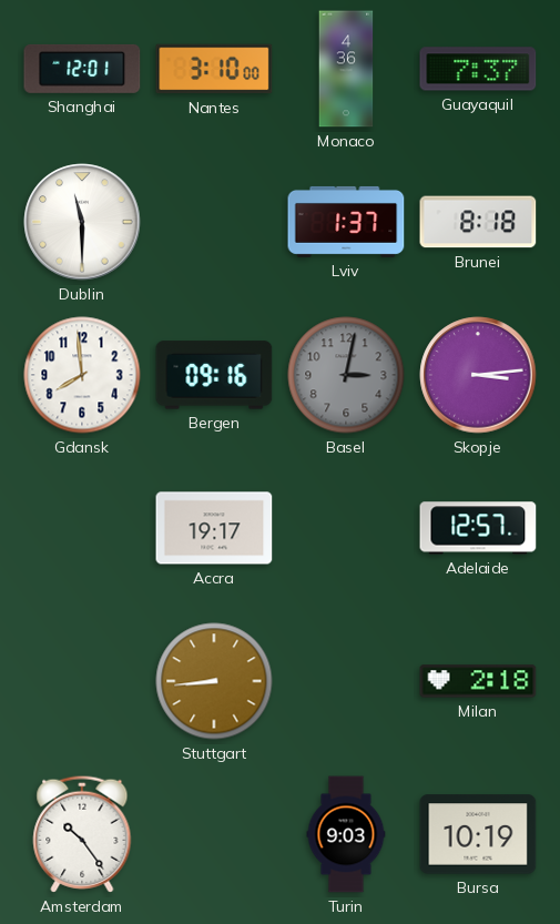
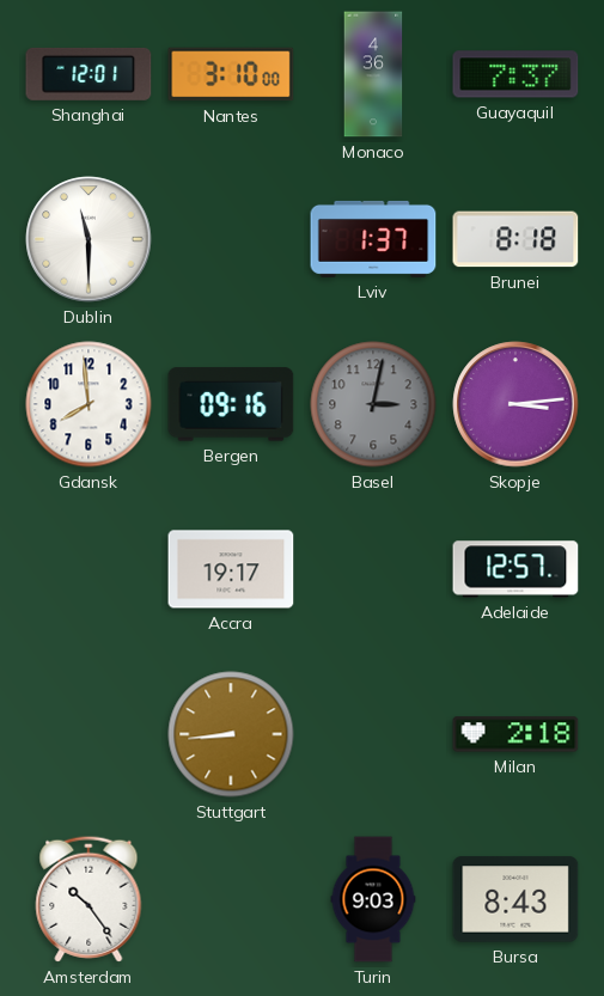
Bursa: 10:19 -> 8:43 (515, 899)
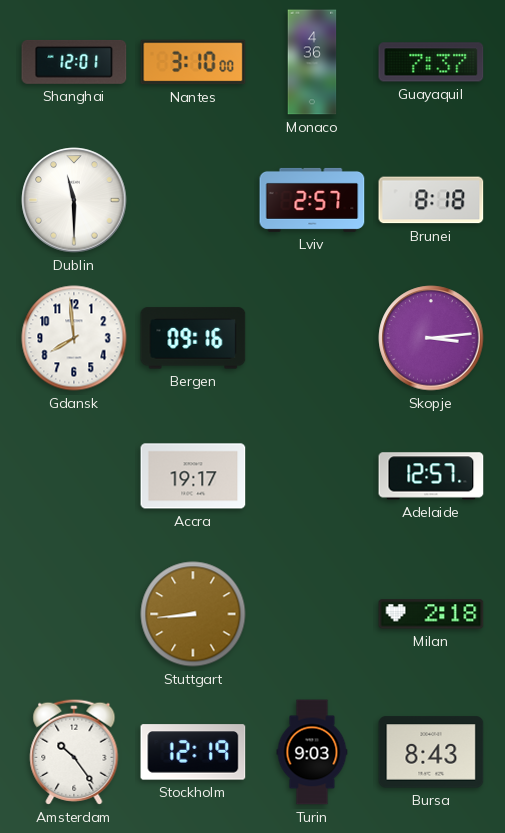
Lviv: 1:37 -> 2:57 (312, 200)
Basel: 3:02 -> none (373, 404)
Stockholm: none -> 12:19 (193, 752)
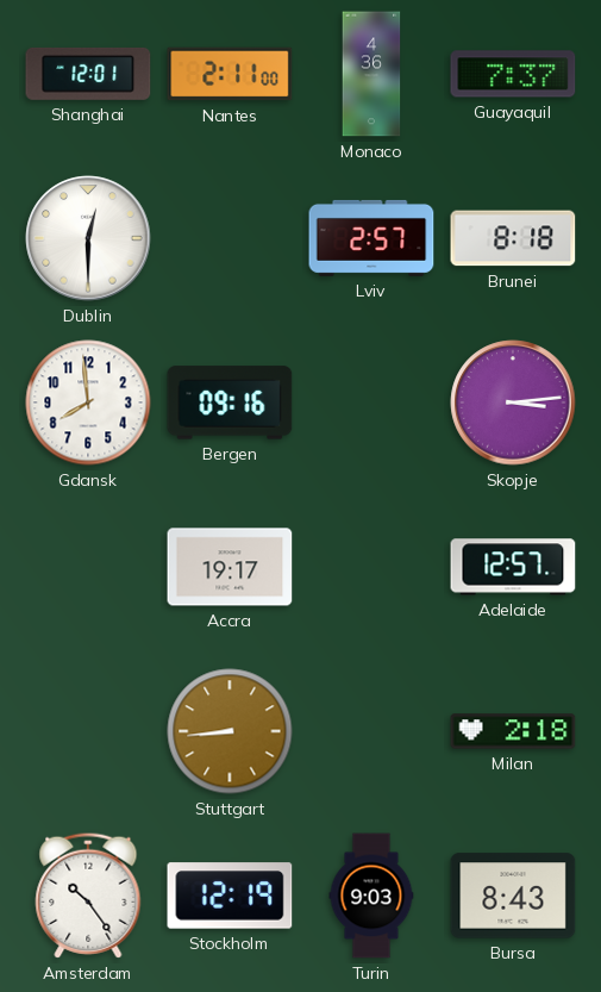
Nantes: 3:10 -> 2:11 (230, 74)
Dublin: 11:30 -> 12:30 (88, 238)
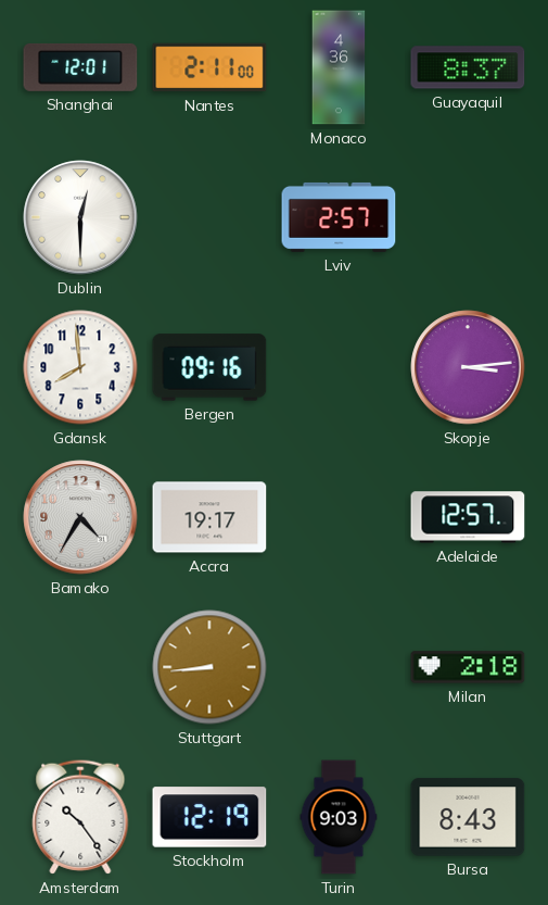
Guayaquil: 7:37 -> 8:37 (468, 67)
Brunei: 8:18 -> none (513, 238)
Bamako: none -> 4:35 (80, 517)
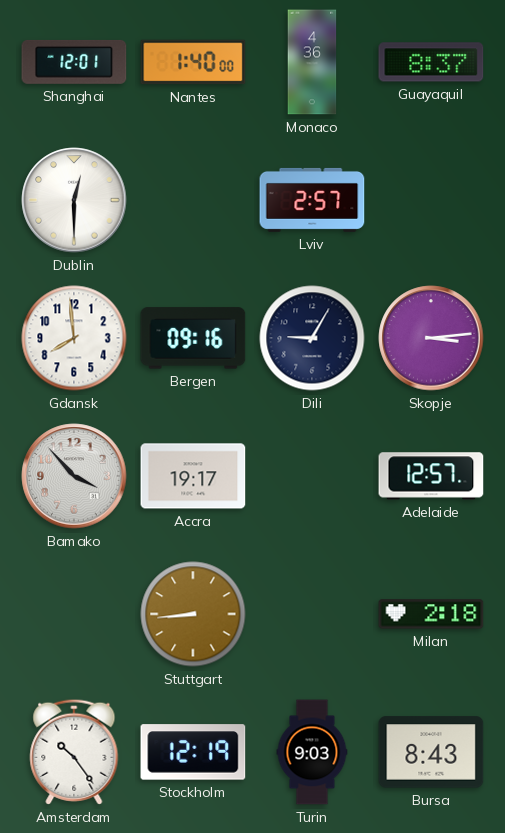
Nantes: 2:11 -> 1:40 (193, 62)
Dili: none -> 9:05 (312, 338)
Bamako: 4:35 -> 3:53 (74, 476)
